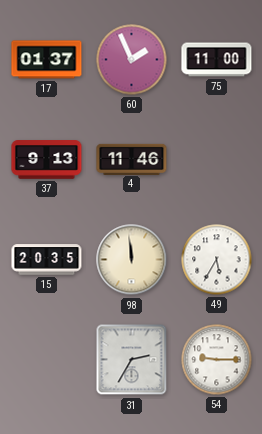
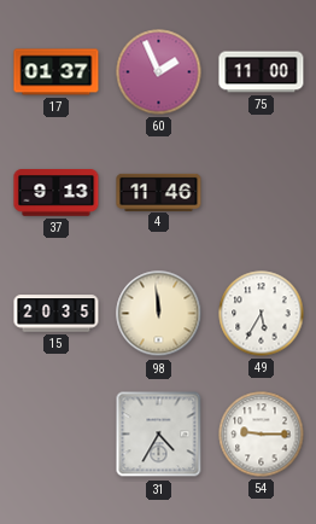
31: 2:35 -> 4:35 (159, 435)
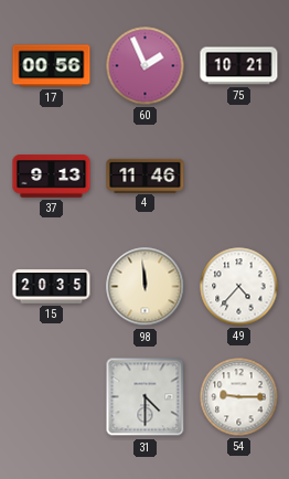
17: 01:37 -> 00:56 (52, 66)
75: 11:00 -> 10:21 (239, 66)
49: 5:35 -> 4:37 (239, 287)
31: 4:35 -> 4:30 (146, 397)
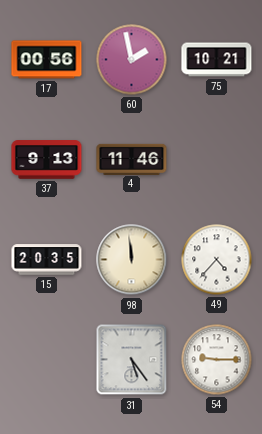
60: 1:56 -> 1:58 (132, 60)
31: 4:30 -> 5:24 (132, 360)
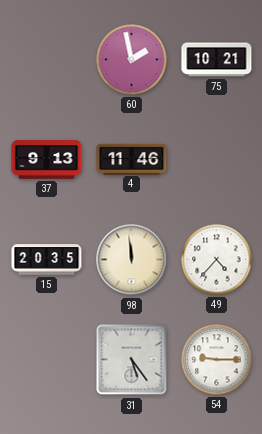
17: 00:56 -> none (47, 60)
